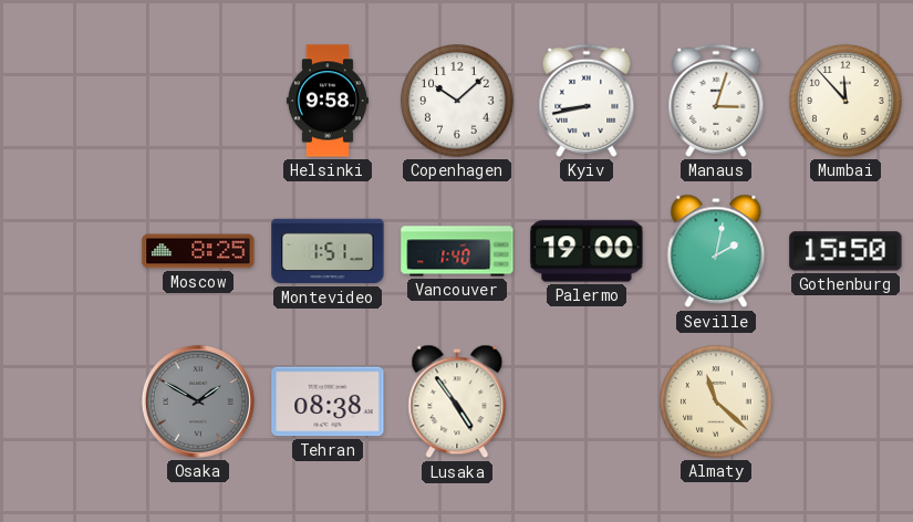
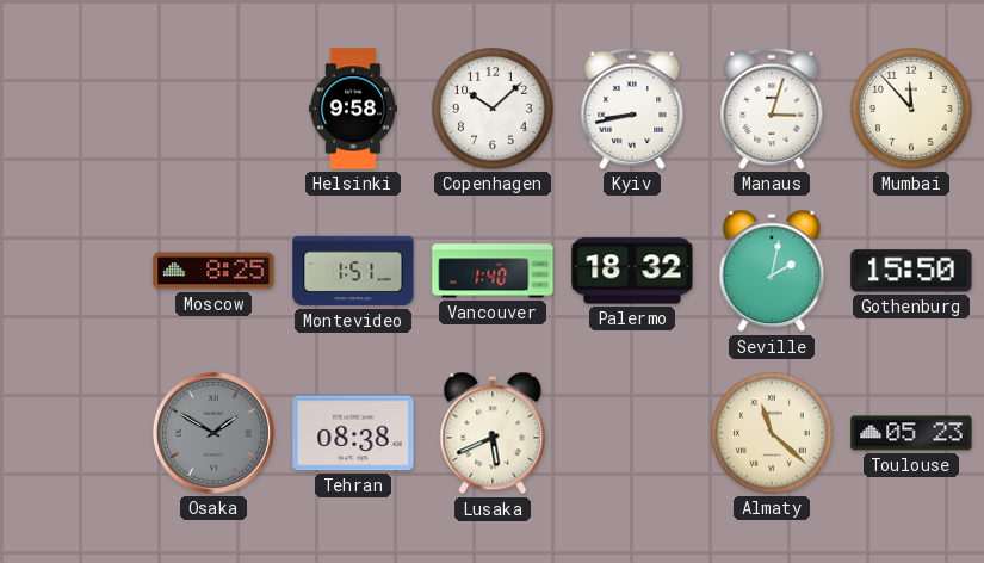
Palermo: 19:00 -> 18:32 (632, 271)
Lusaka: 4:54 -> 5:41 (493, 433)
Toulouse: none -> 05:23 (911, 433)
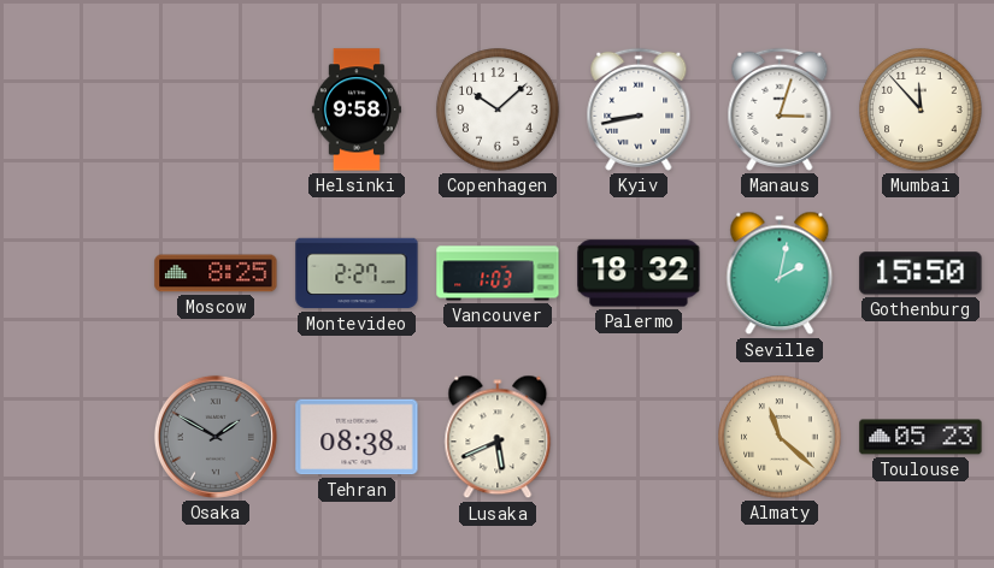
Montevideo: 1:51 -> 2:27 (357, 273)
Vancouver: 1:40 -> 1:03 (498, 273)
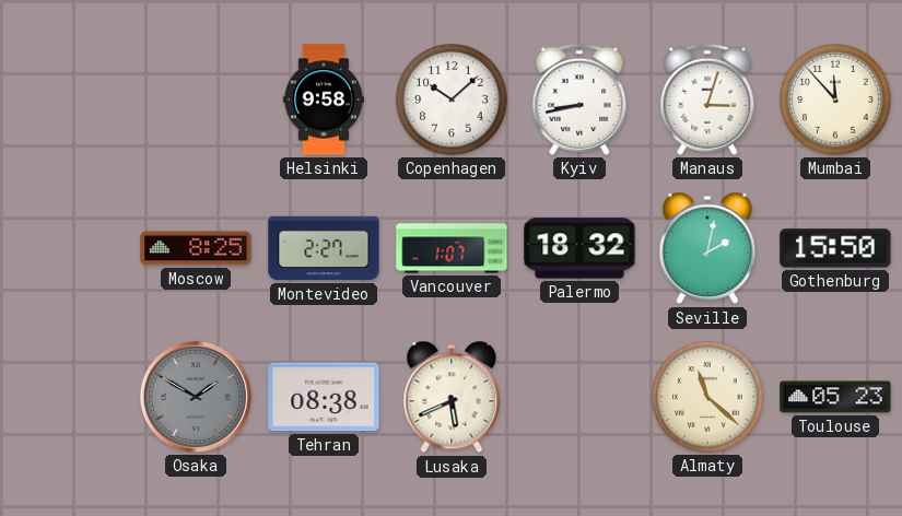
Vancouver: 1:03 -> 1:07 (452, 248)
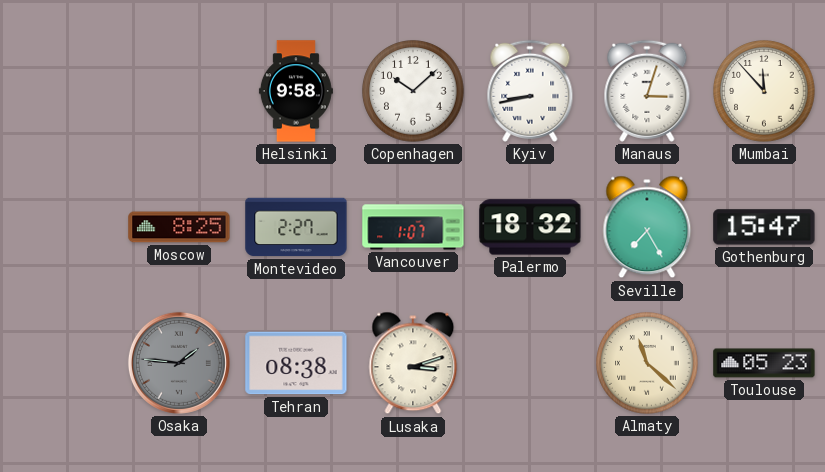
Seville: 2:02 -> 7:25 (647, 227)
Gothenburg: 15:50 -> 15:47 (764, 227)
Osaka: 1:50 -> 1:46 (179, 363)
Lusaka: 5:41 -> 3:12 (413, 363)
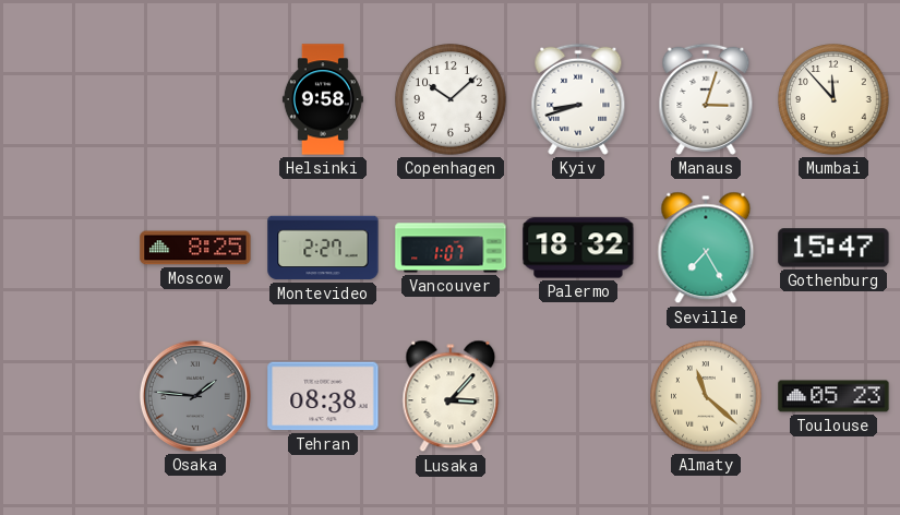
Kyiv: 8:43 -> 8:42 (578, 99)
Lusaka: 3:12 -> 3:07 (451, 396)
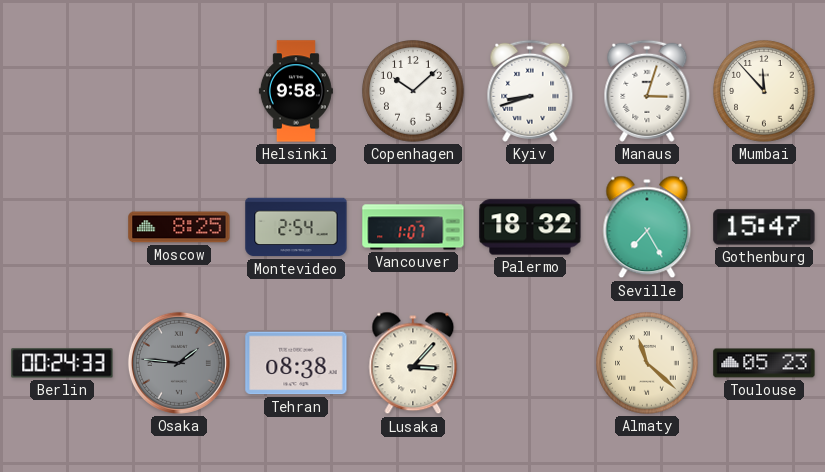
Montevideo: 2:27 -> 2:54 (296, 227)
Berlin: none -> 00:24 (62, 363)
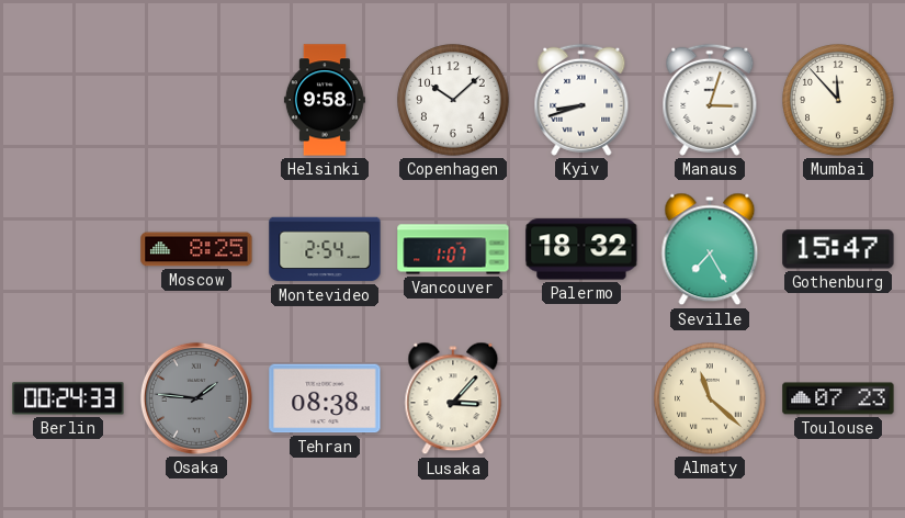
Toulouse: 05:23 -> 07:23 (838, 398)
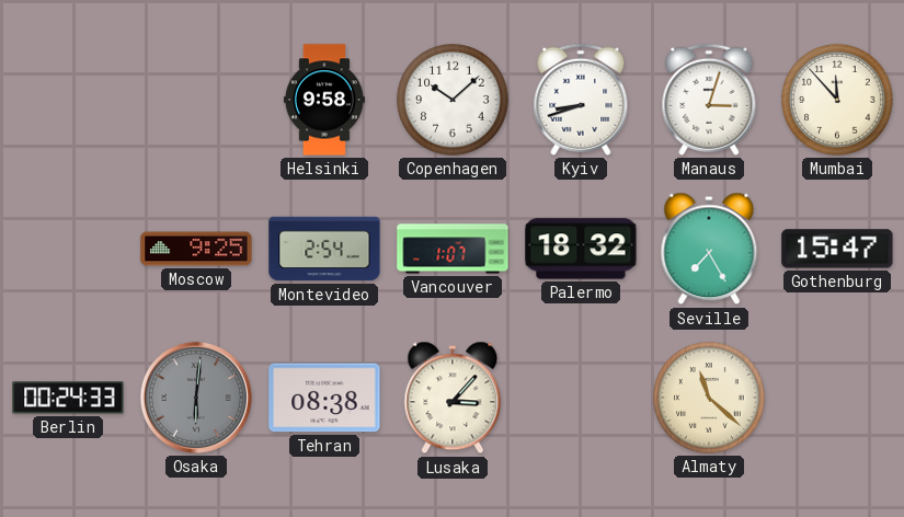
Moscow: 8:25 -> 9:25 (196, 249)
Osaka: 1:46 -> 6:01 (196, 398)
Toulouse: 07:23 -> none (838, 398)
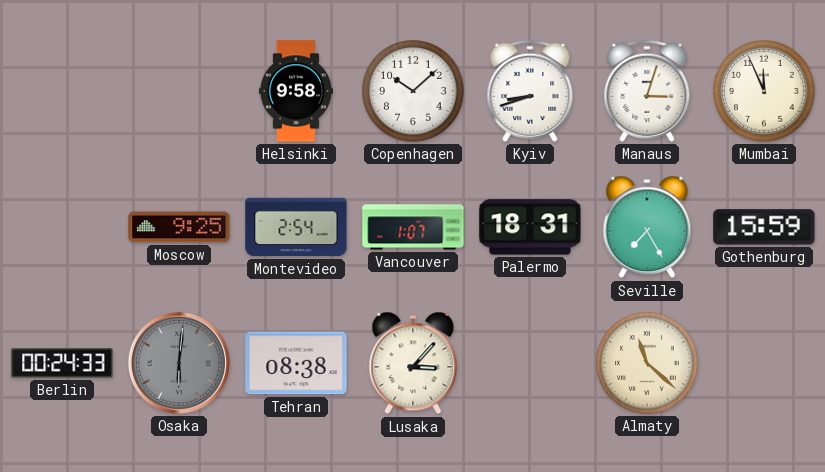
Mumbai: 11:53 -> 11:56 (764, 91)
Palermo: 18:32 -> 18:31 (530, 227)
Gothenburg: 15:47 -> 15:59 (764, 227)
